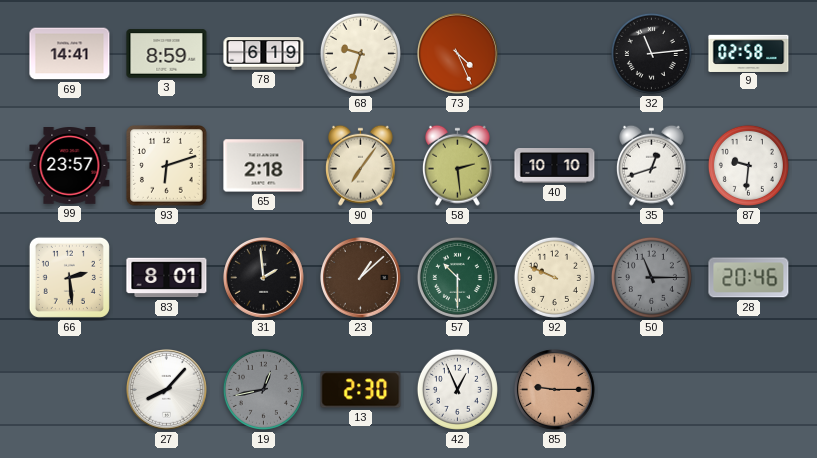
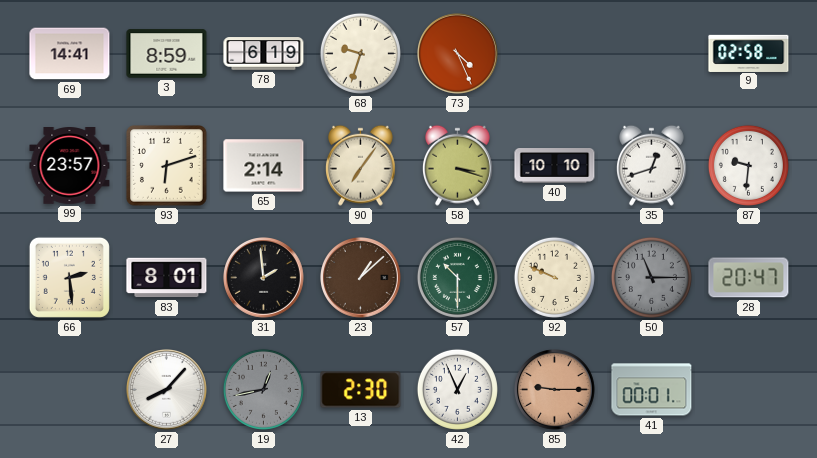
32: 11:14 -> none (651, 53)
65: 2:18 -> 2:14 (264, 166)
58: 2:29 -> 3:18 (457, 165)
28: 20:46 -> 20:47 (749, 278)
41: none -> 00:01 (652, 390)
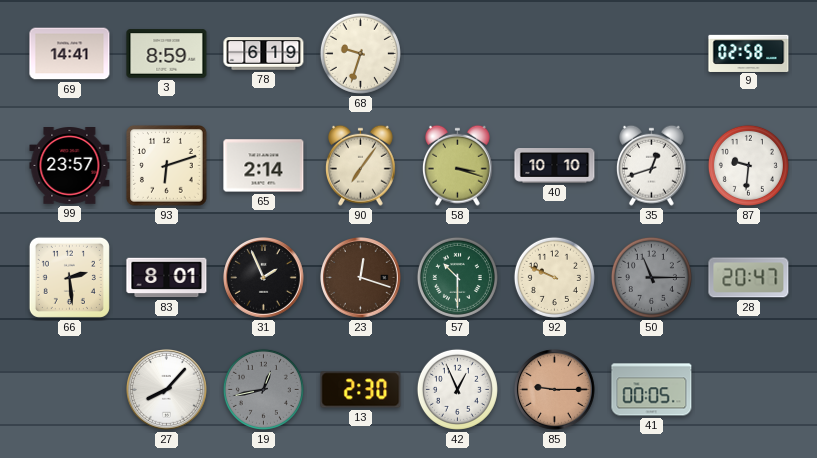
73: 4:26 -> none (458, 54)
31: 1:59 -> 1:56 (264, 278)
23: 1:08 -> 12:18 (361, 278)
41: 00:01 -> 00:05 (652, 390)
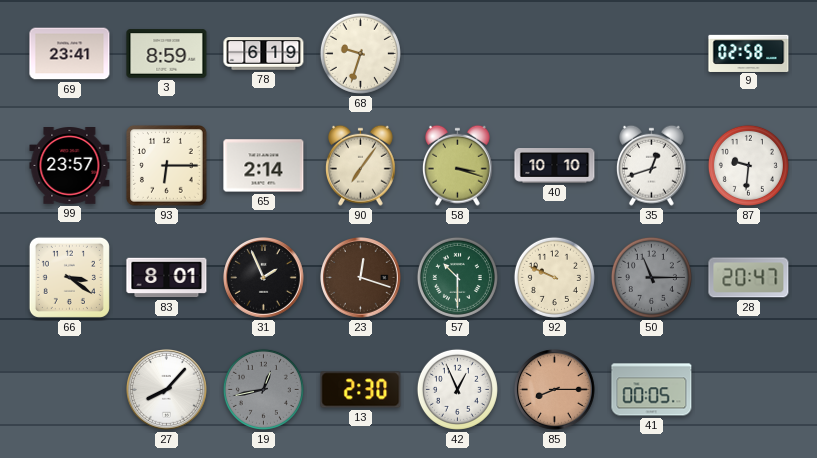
69: 14:41 -> 23:41 (70, 54)
93: 6:12 -> 6:15 (167, 166)
66: 2:29 -> 3:21 (69, 277)
85: 9:15 -> 8:15 (555, 390)
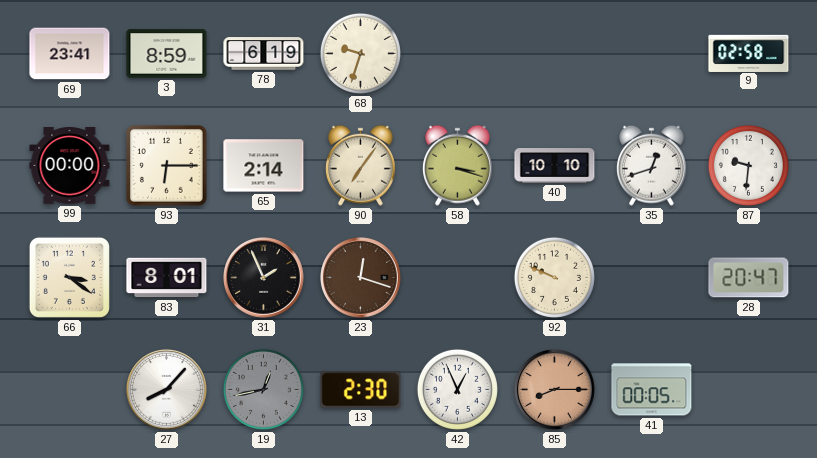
99: 23:57 -> 00:00 (70, 166)
57: 10:30 -> none (457, 277)
50: 11:15 -> none (651, 277)
